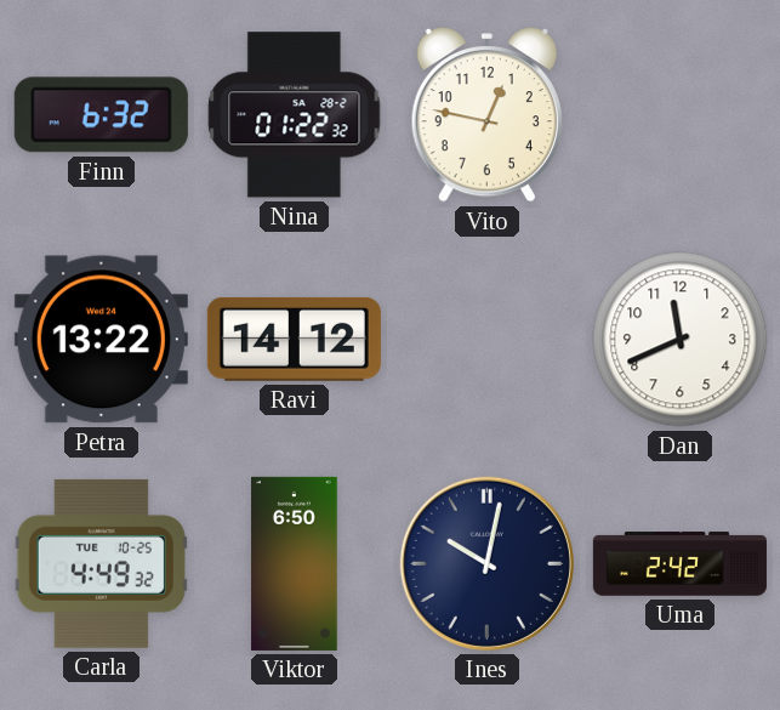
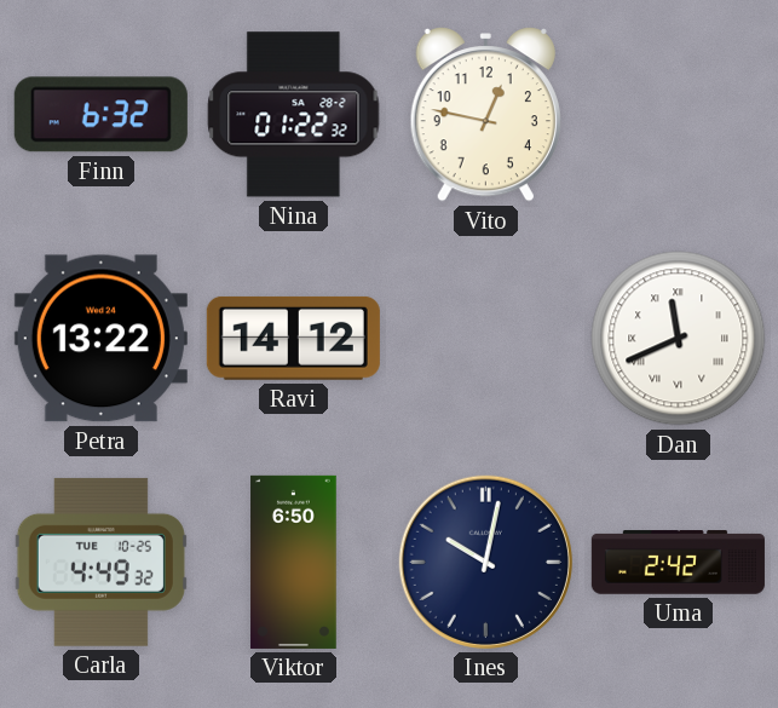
Dan numerals: Arabic -> Roman (679, 339)
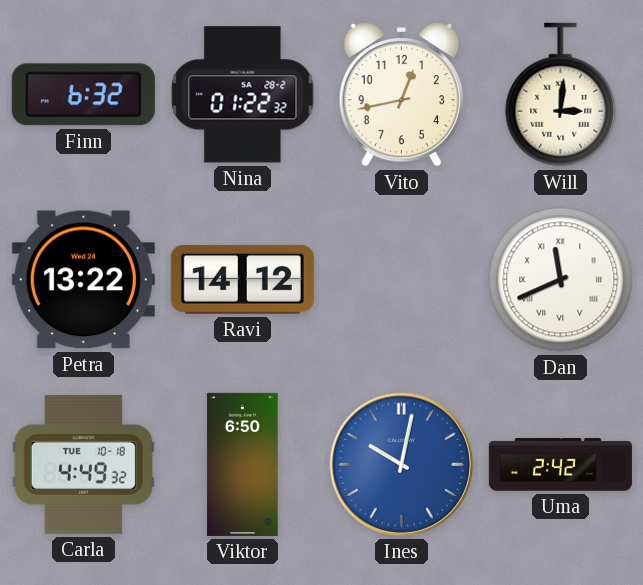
Vito: 12:47 -> 12:43 (401, 95)
Will: none -> 3:01 (561, 95)
Carla date: TUE 10-25 -> TUE 10-18 (83, 464)
Ines dial: navy -> blue (401, 464)
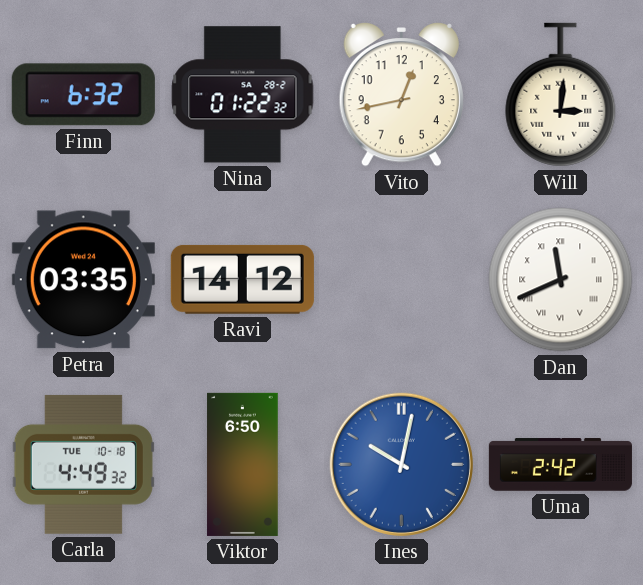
Petra: 13:22 -> 03:35 (83, 280)
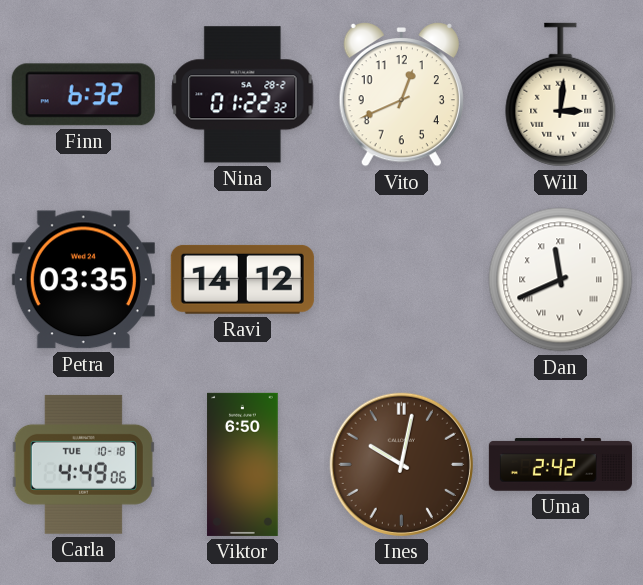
Vito: 12:43 -> 12:41 (401, 95)
Carla: 4:49:32 -> 4:49:06 (83, 464)
Ines dial: blue -> brown (401, 464)
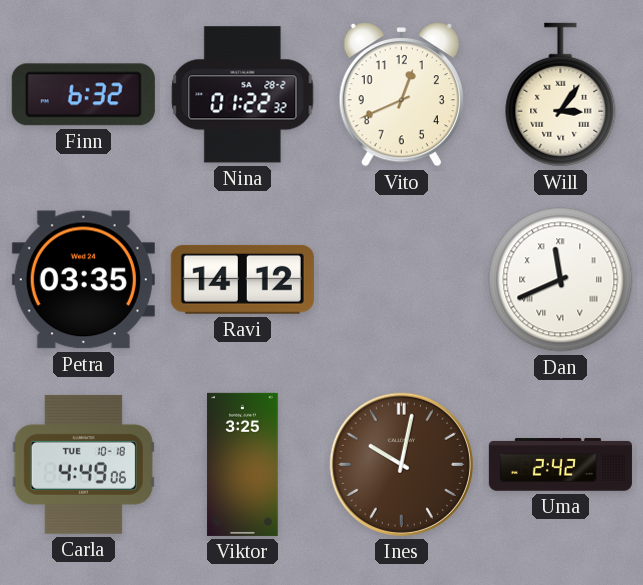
Will: 3:01 -> 3:06 (561, 95)
Viktor: 6:50 -> 3:25 (243, 464)
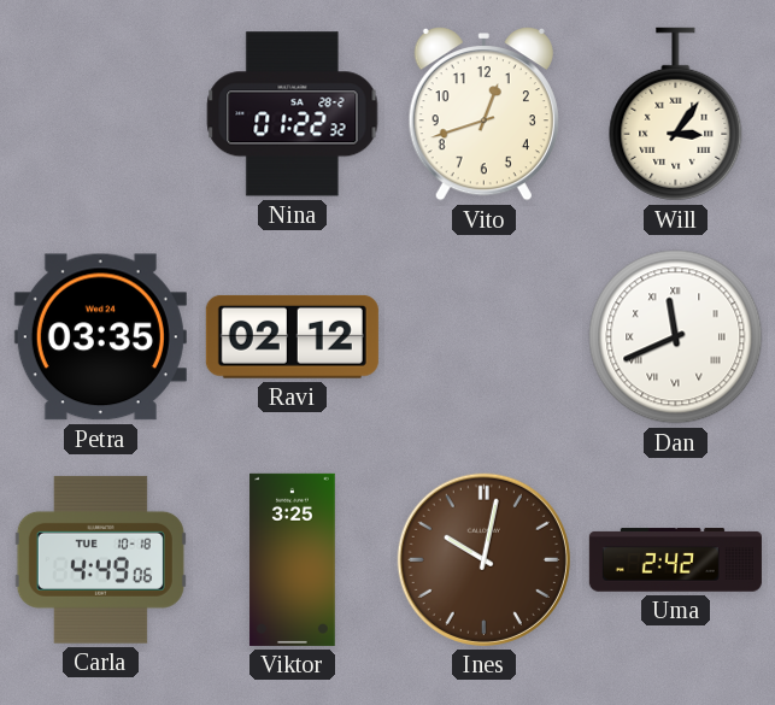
Finn: 6:32 -> none (83, 95)
Vito: 12:41 -> 12:42 (483, 114)
Ravi: 14:12 -> 02:12 (292, 336)
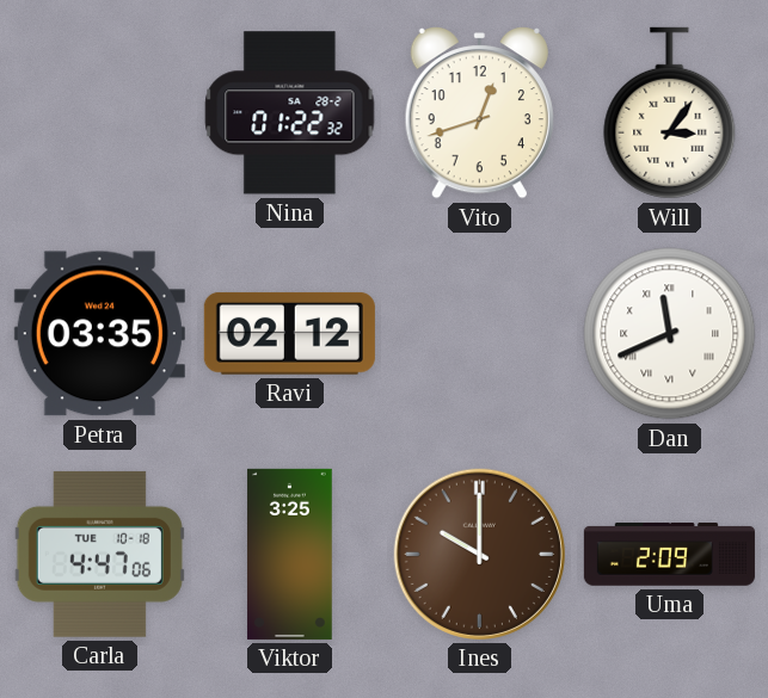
Carla: 4:49 -> 4:47 (99, 554)
Ines: 10:02 -> 10:00 (479, 554)
Uma: 2:42 -> 2:09 (669, 555)
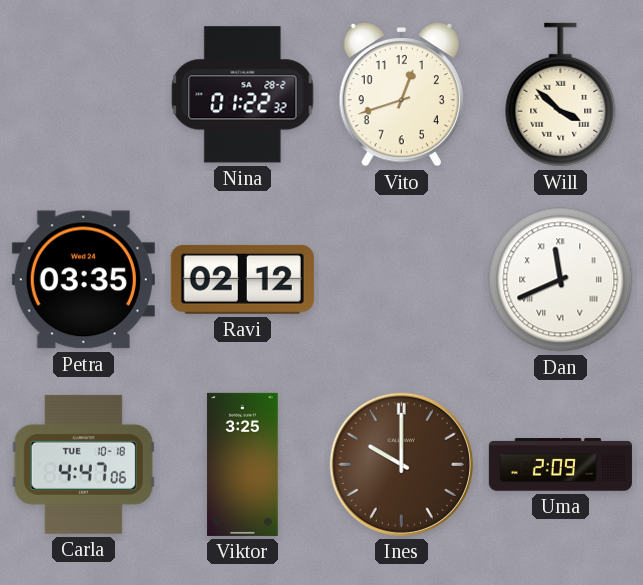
Will: 3:06 -> 3:52 (561, 95)
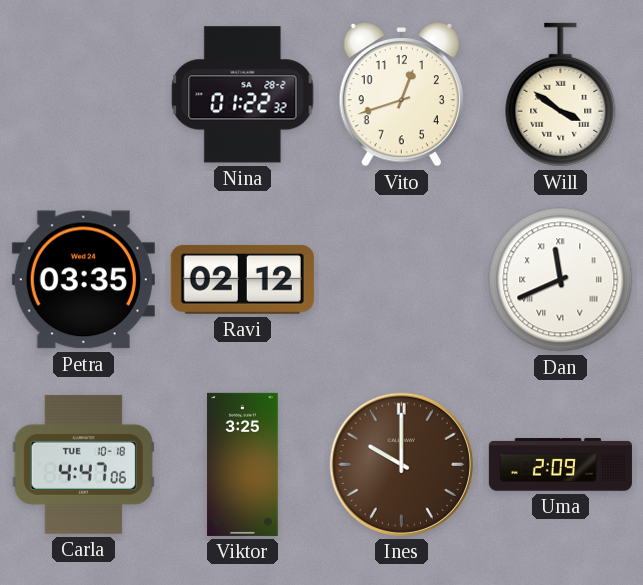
Will: 3:52 -> 3:51 (561, 95)
